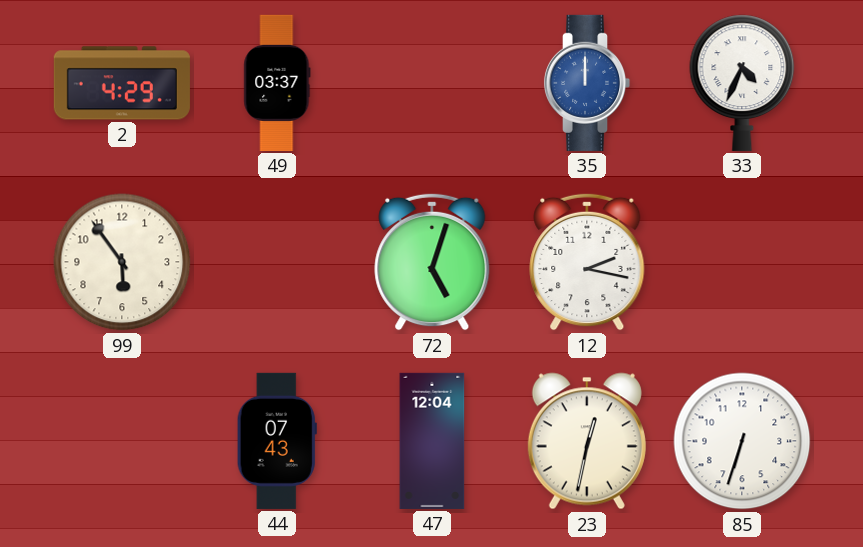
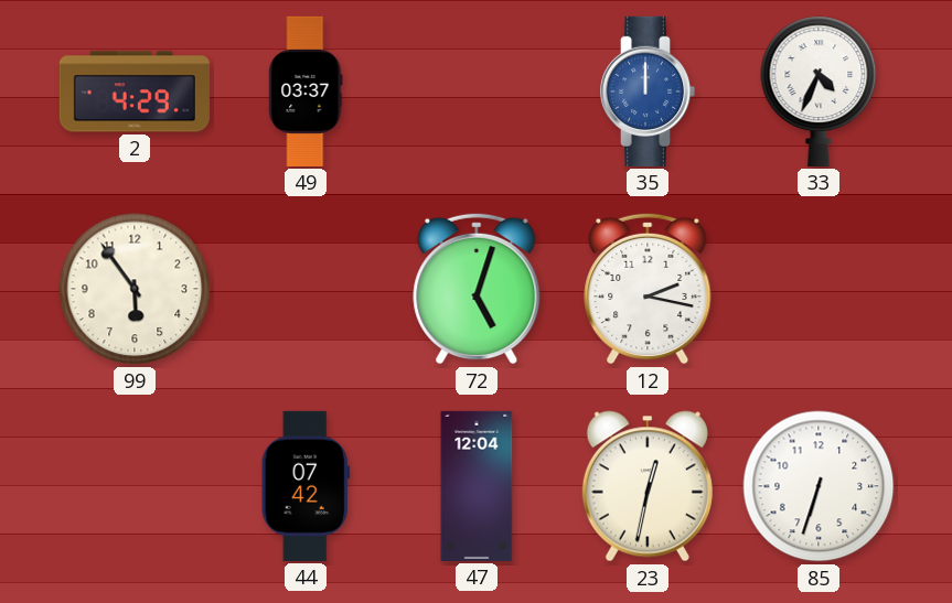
44: 07:43 -> 07:42 (306, 486)
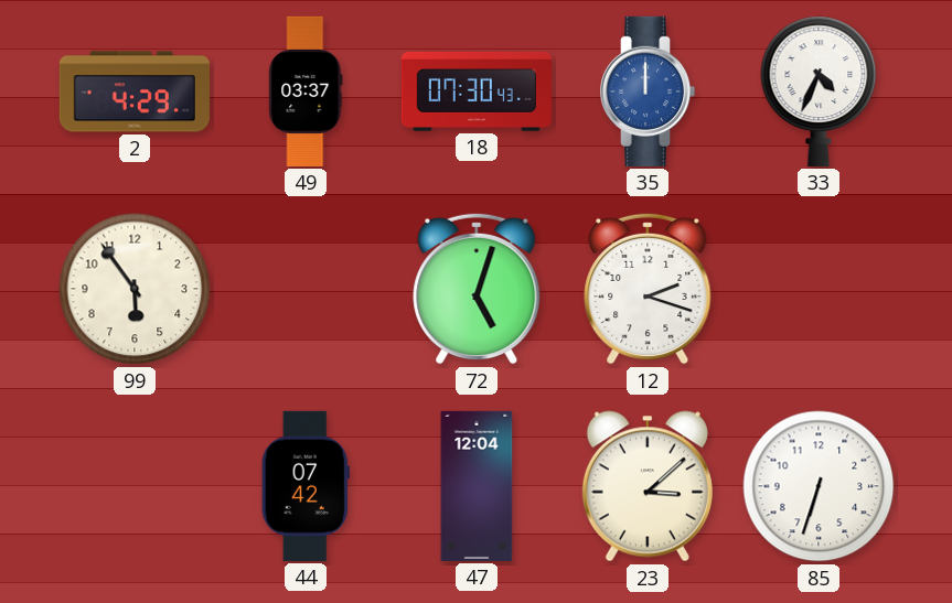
18: none -> 07:30 (477, 91)
12: 2:17 -> 2:18 (648, 289)
23: 12:32 -> 3:08 (648, 486)
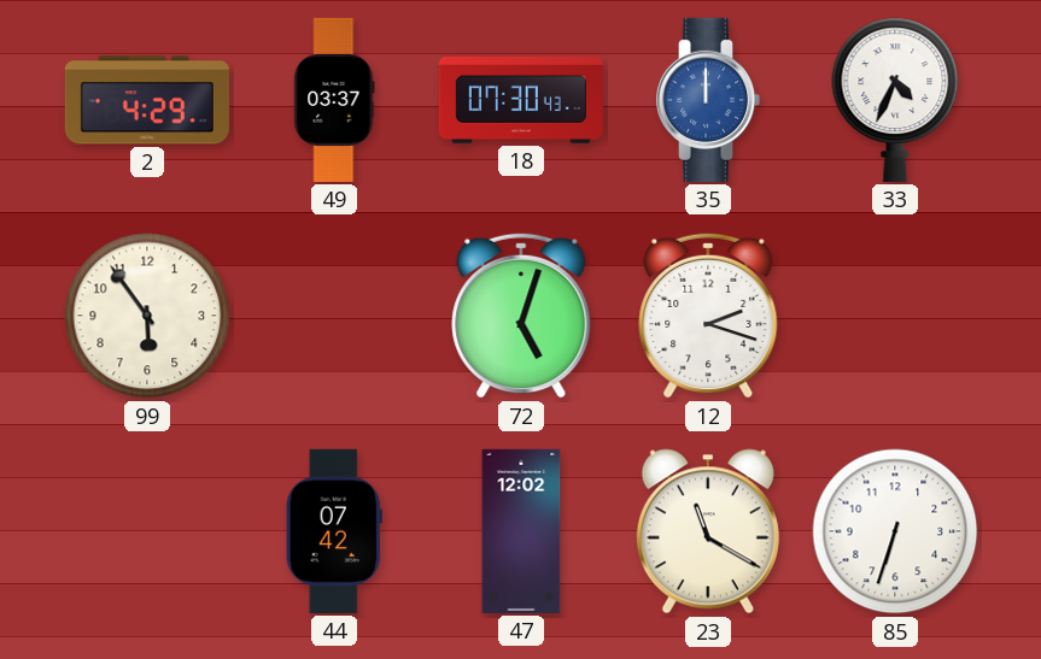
47: 12:04 -> 12:02 (521, 531)
23: 3:08 -> 11:20 (708, 531)
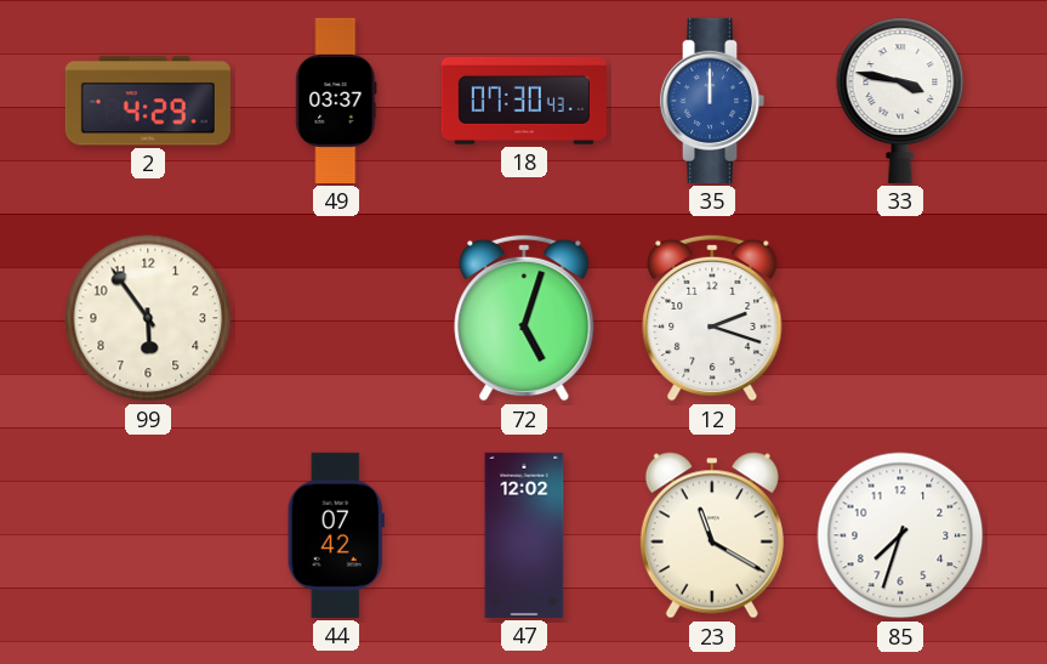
33: 4:34 -> 3:47 (900, 101)
85: 6:33 -> 7:33 (900, 535)
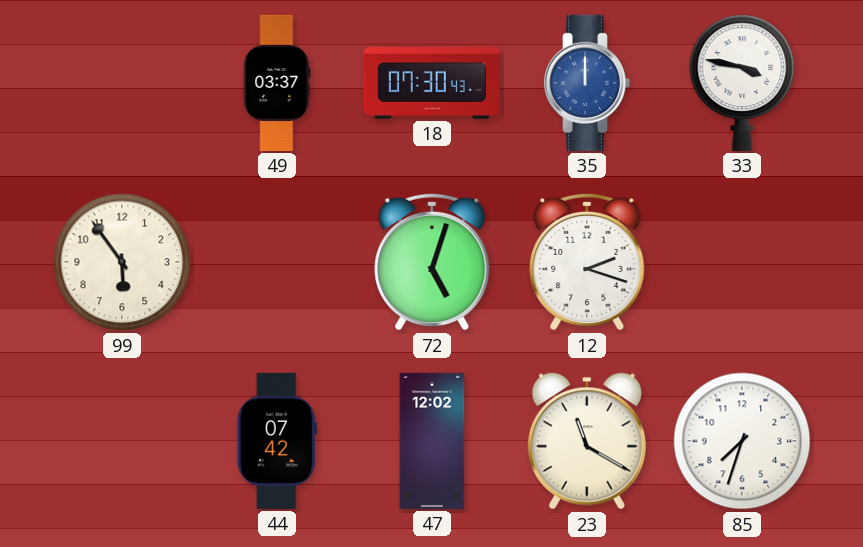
2: 4:29 -> none (148, 101)
